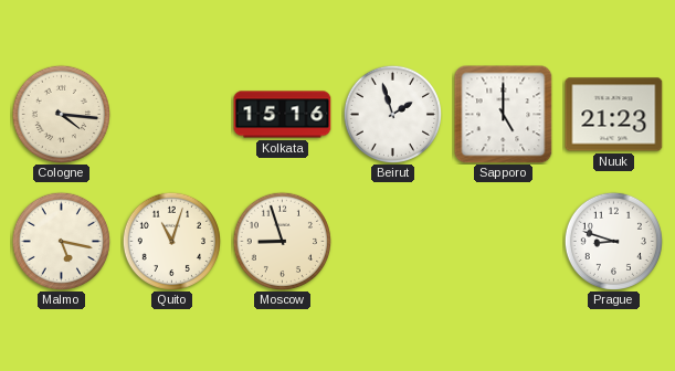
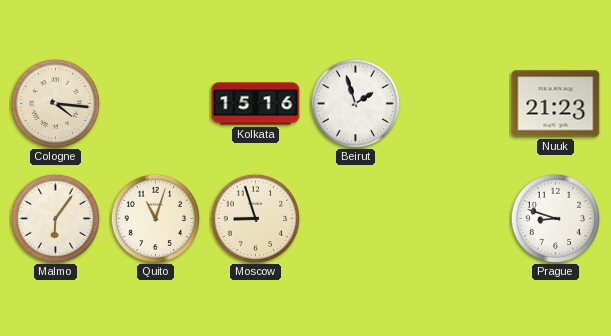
Sapporo: 5:00 -> none (504, 115)
Malmo: 5:17 -> 6:06 (55, 218)
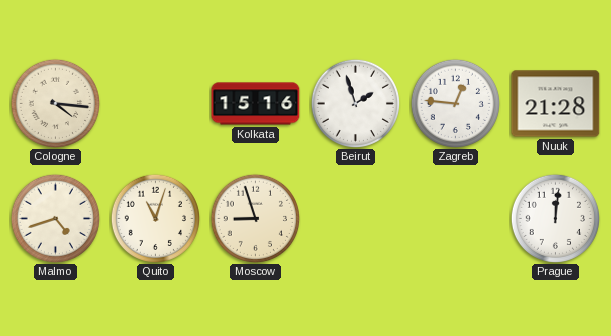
Zagreb: none -> 12:46 (455, 103)
Nuuk: 21:23 -> 21:28 (556, 104)
Malmo: 6:06 -> 4:42 (55, 218)
Prague: 8:48 -> 12:01 (555, 218)
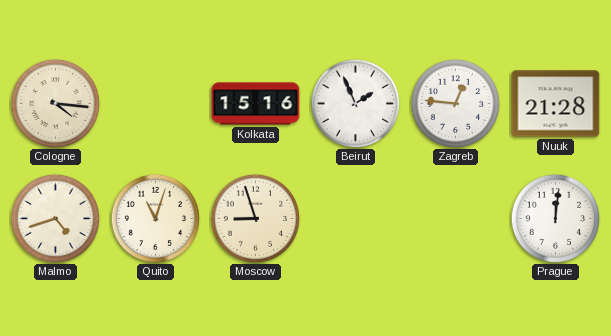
Beirut: 1:57 -> 1:56 (355, 103)
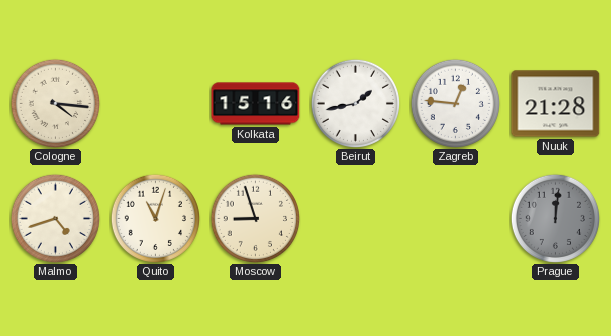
Beirut: 1:56 -> 1:43 (355, 103)
Prague dial: white -> grey (555, 218)
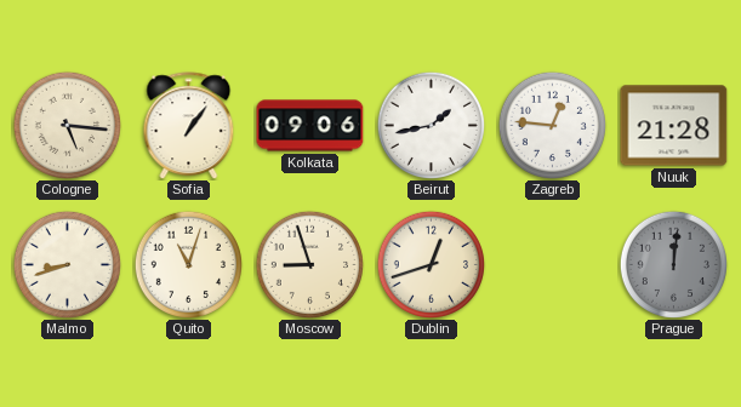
Cologne: 4:16 -> 5:16 (67, 125)
Sofia: none -> 1:06 (189, 126)
Kolkata: 15:16 -> 09:06 (310, 126)
Malmo: 4:42 -> 8:42 (67, 264)
Dublin: none -> 12:42 (431, 264)
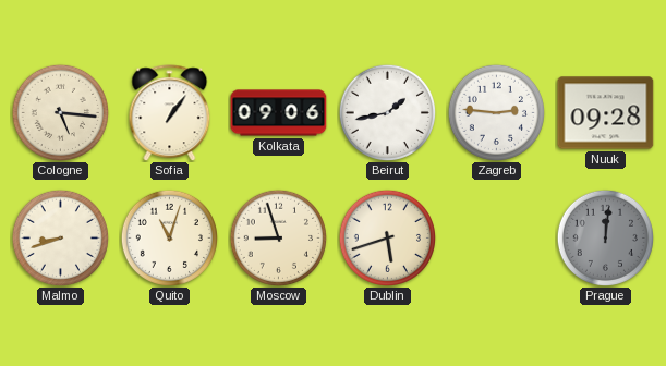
Zagreb: 12:46 -> 2:46 (496, 112)
Nuuk: 21:28 -> 09:28 (606, 113)
Dublin: 12:42 -> 5:42 (387, 237)
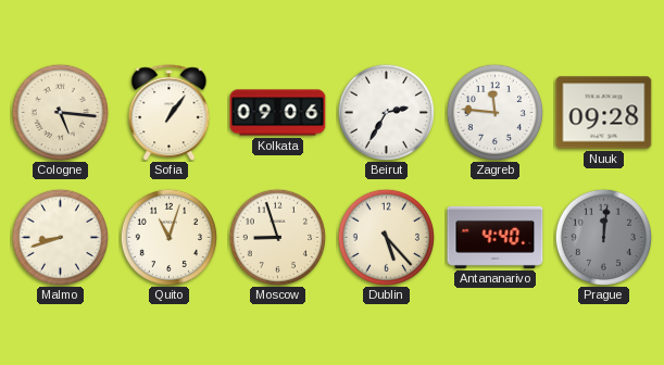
Beirut: 1:43 -> 2:35 (386, 112)
Zagreb: 2:46 -> 11:46 (494, 112)
Dublin: 5:42 -> 5:23 (386, 237)
Antananarivo: none -> 4:40 (496, 237)
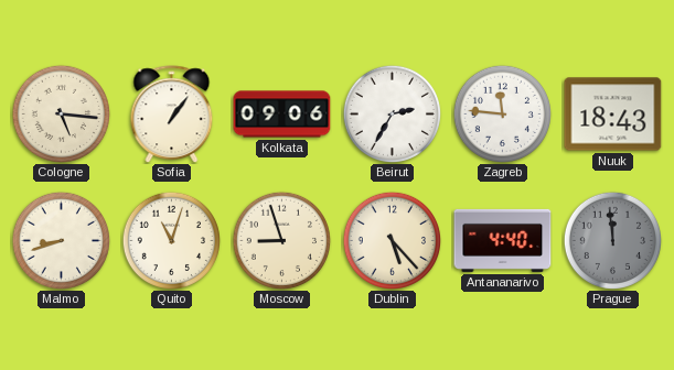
Nuuk: 09:28 -> 18:43 (613, 115)
Prague: 12:01 -> 11:59 (612, 240)
